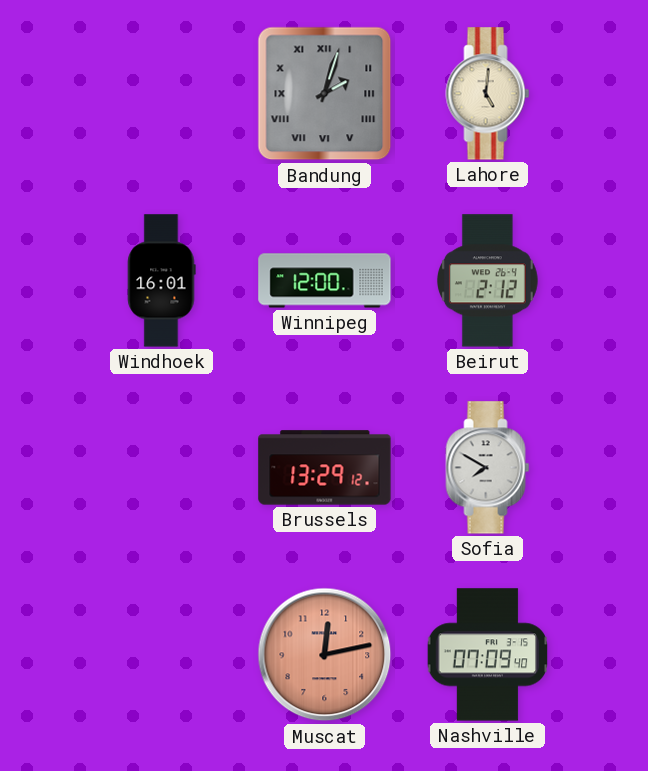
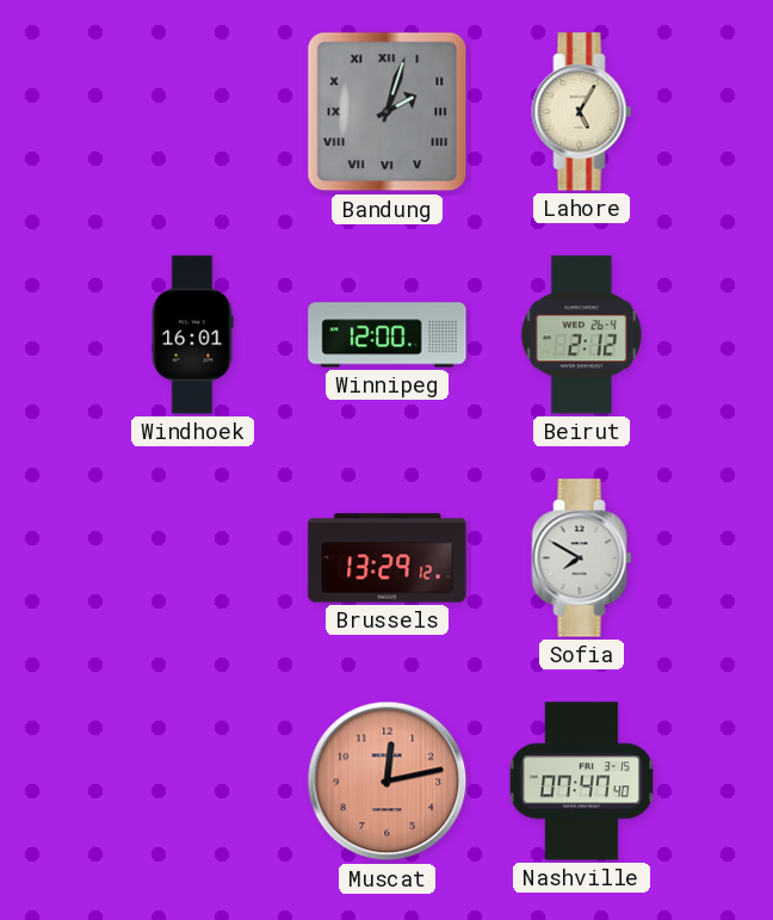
Lahore: 5:01 -> 5:05 (582, 112)
Nashville: 07:09 -> 07:47 (582, 782)
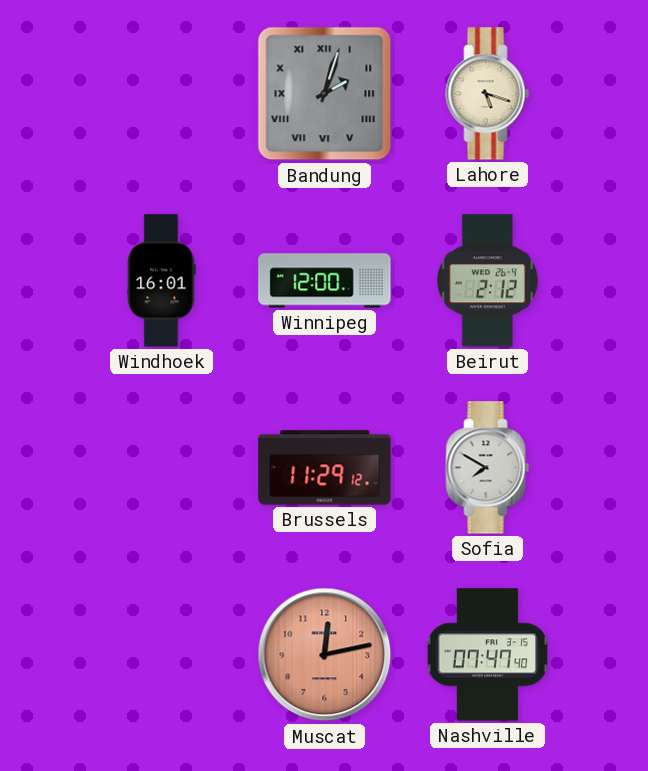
Lahore: 5:05 -> 5:18 (488, 94)
Brussels: 13:29 -> 11:29 (325, 468)
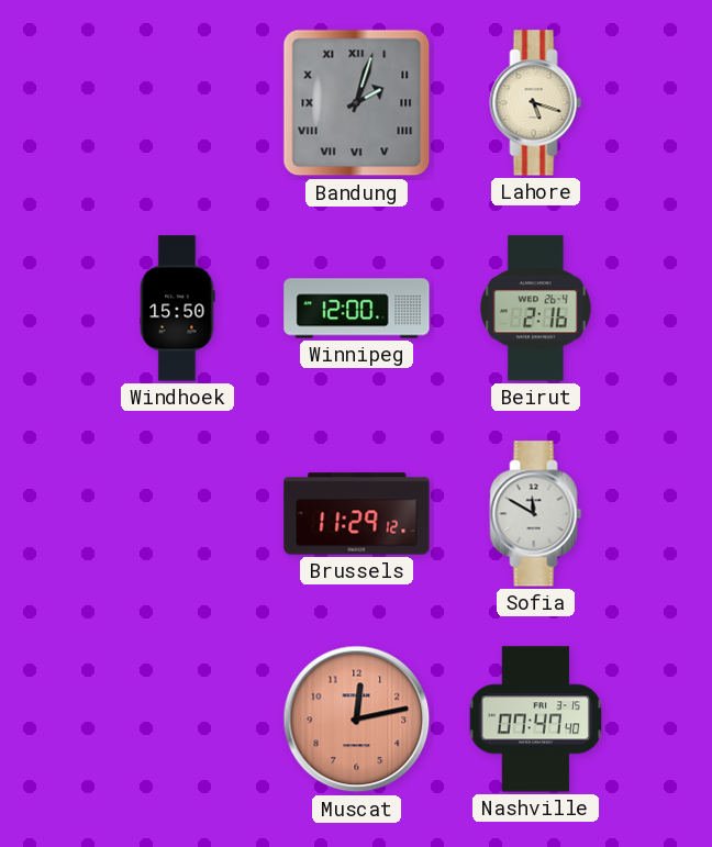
Windhoek: 16:01 -> 15:50 (178, 309)
Beirut: 2:12 -> 2:16 (535, 309)
Sofia: 7:50 -> 11:50 (536, 514)
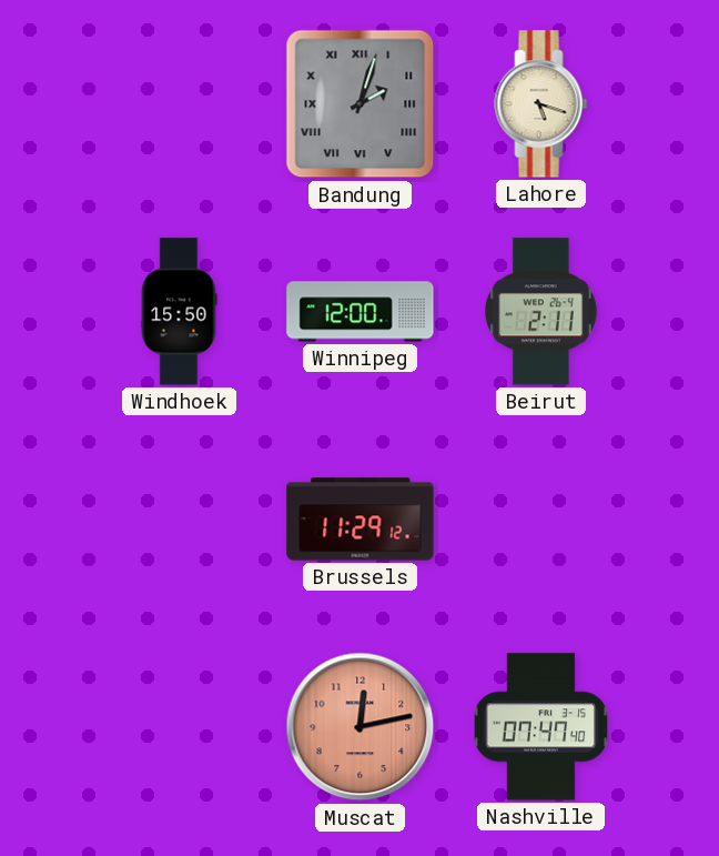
Beirut: 2:16 -> 2:11 (540, 312)
Sofia: 11:50 -> none (536, 514)
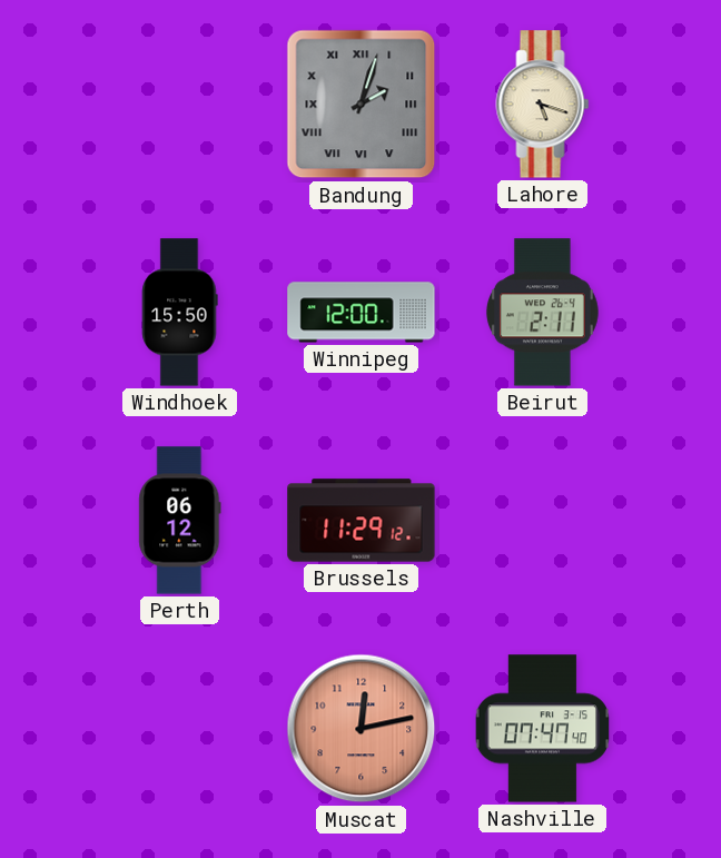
Perth: none -> 06:12 (180, 521)
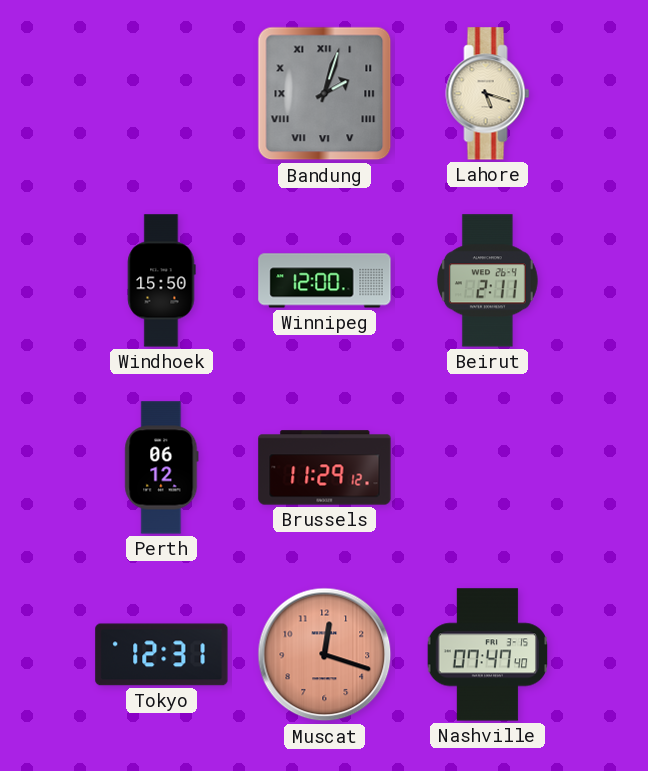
Tokyo: none -> 12:31 (162, 655)
Muscat: 12:13 -> 12:18 (325, 655)
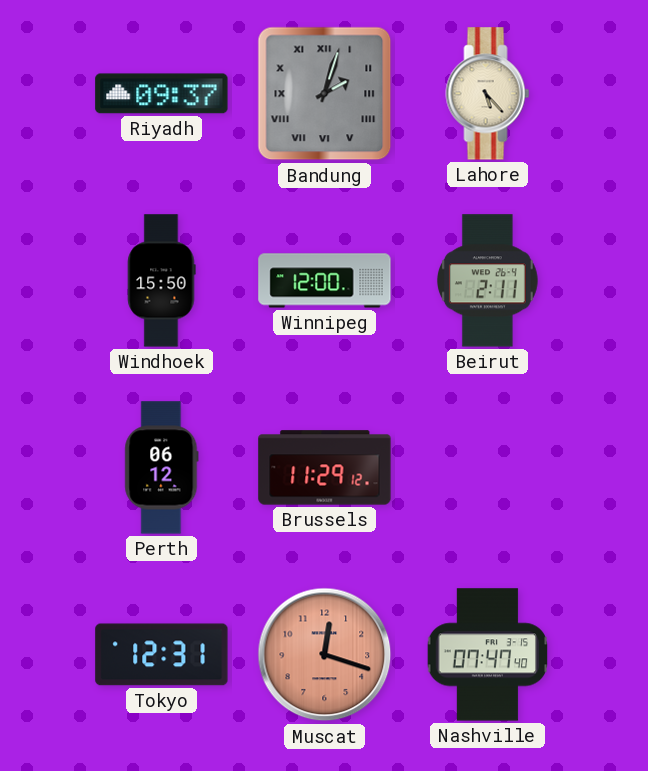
Riyadh: none -> 09:37 (162, 94)
Lahore: 5:18 -> 5:23 (488, 94)
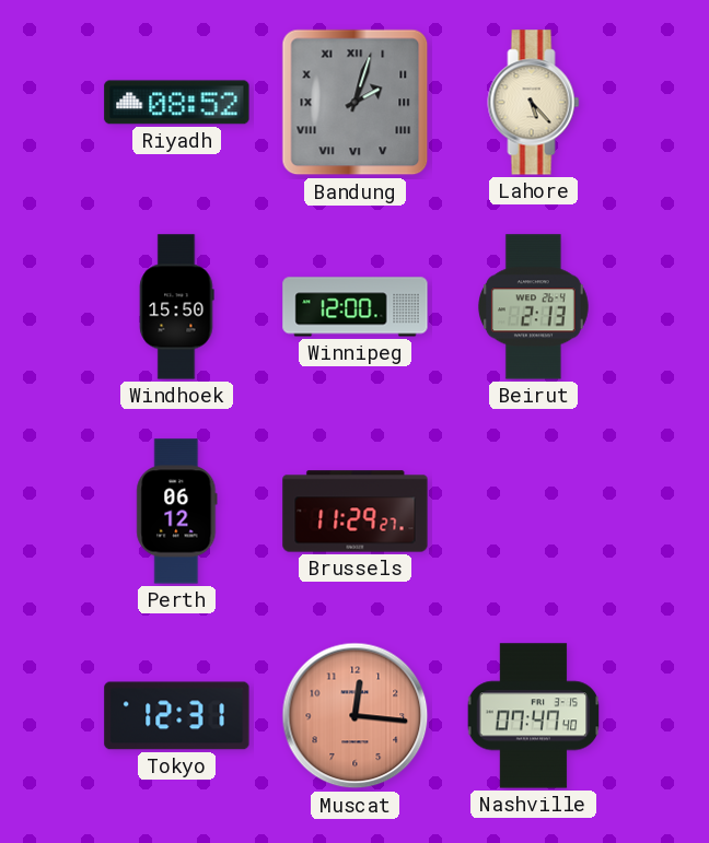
Riyadh: 09:37 -> 08:52 (177, 103)
Beirut: 2:11 -> 2:13 (533, 307)
Brussels: 11:29:12 -> 11:29:27 (356, 512)
Muscat: 12:18 -> 12:16 (356, 716)
